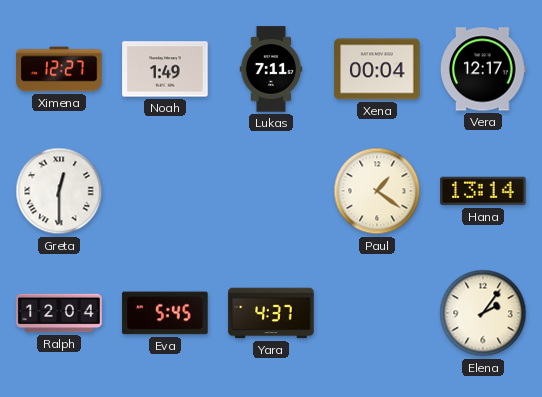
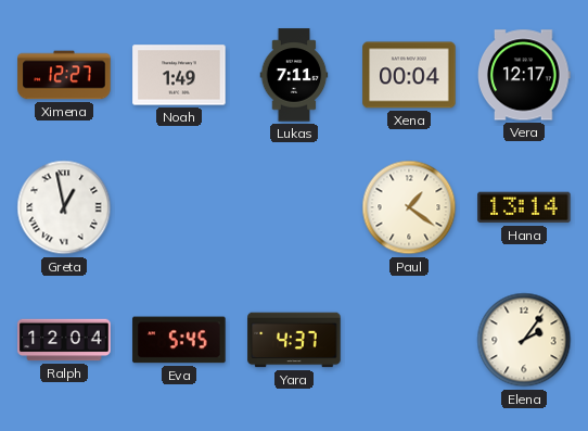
Greta: 12:30 -> 12:58 (64, 207)
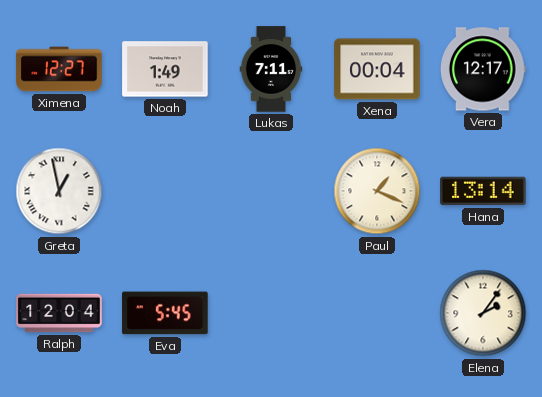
Paul: 1:21 -> 1:19 (377, 191)
Yara: 4:37 -> none (294, 340)
